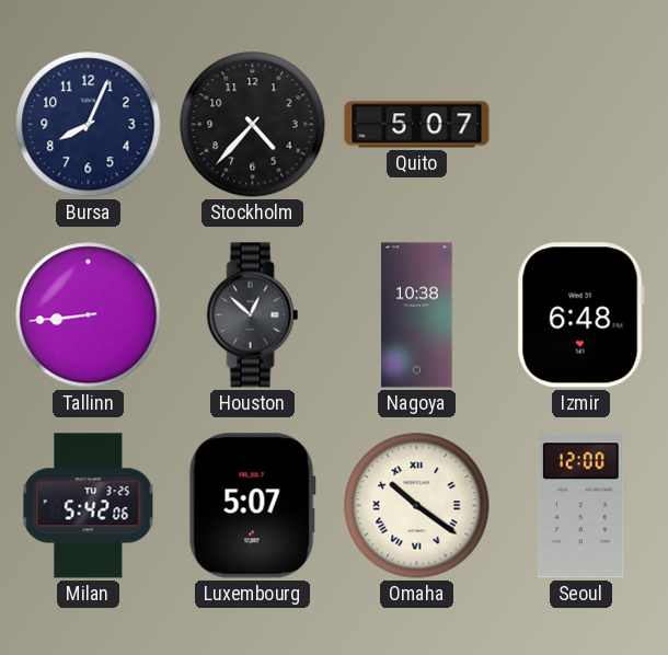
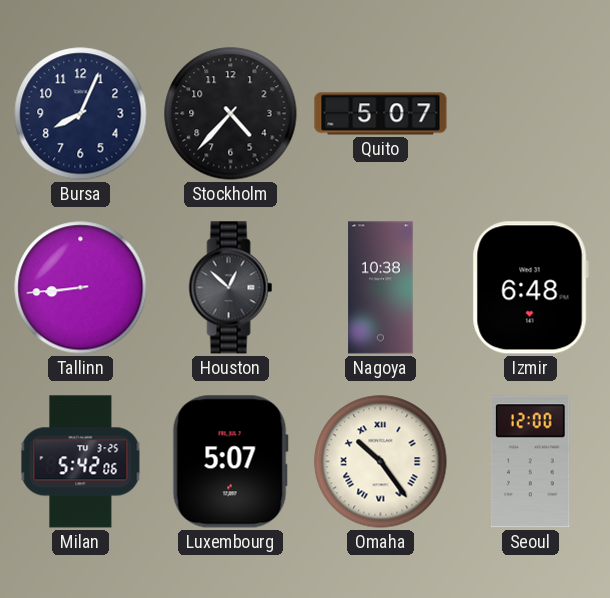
Omaha: 10:21 -> 10:24 (381, 462)
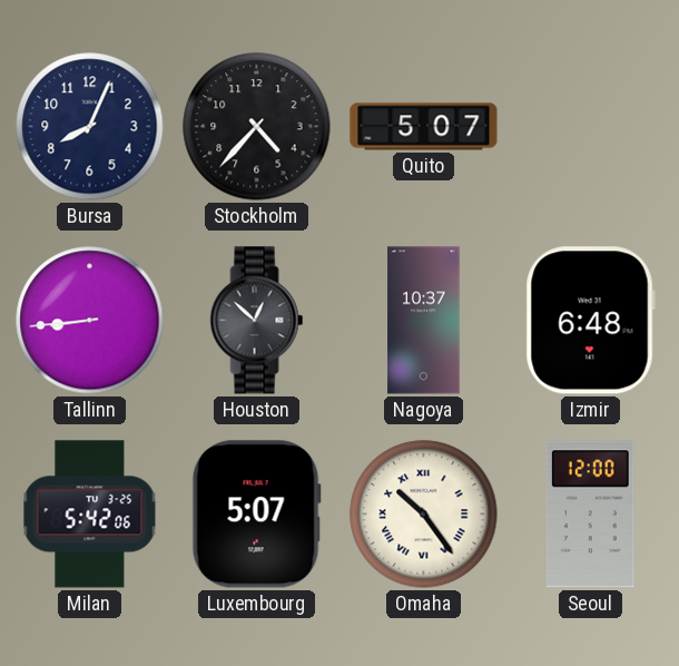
Nagoya: 10:38 -> 10:37 (424, 321)
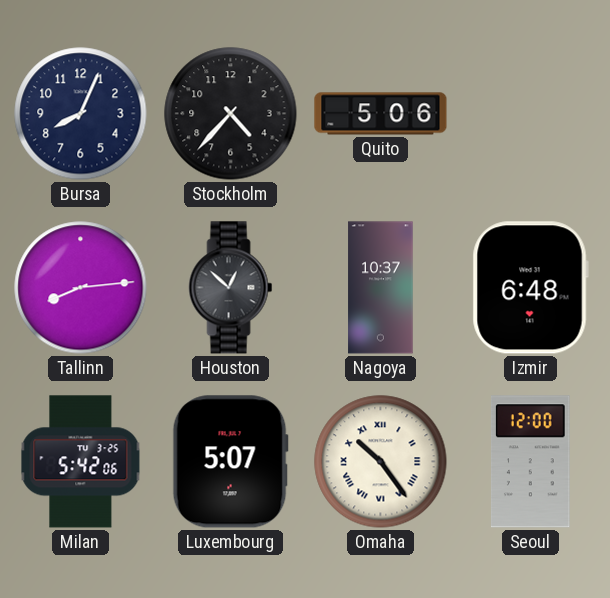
Quito: 5:07 -> 5:06 (381, 114)
Tallinn: 8:44 -> 8:14 (81, 288)
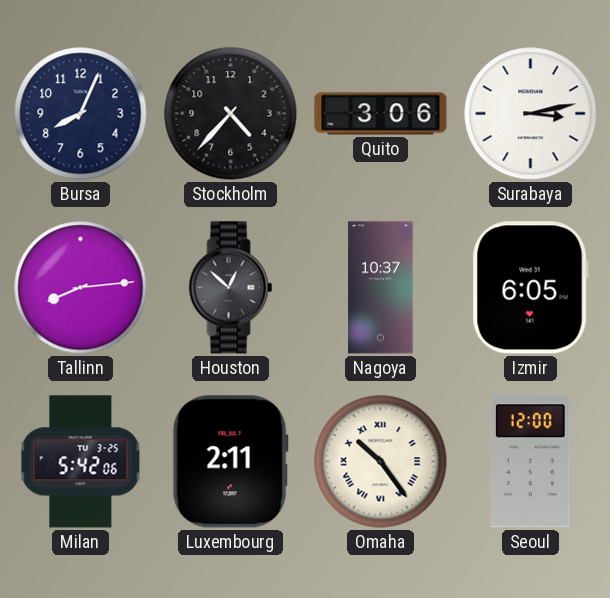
Quito: 5:06 -> 3:06 (381, 114)
Surabaya: none -> 3:13 (531, 114)
Izmir: 6:48 -> 6:05 (530, 288)
Luxembourg: 5:07 -> 2:11 (230, 462)
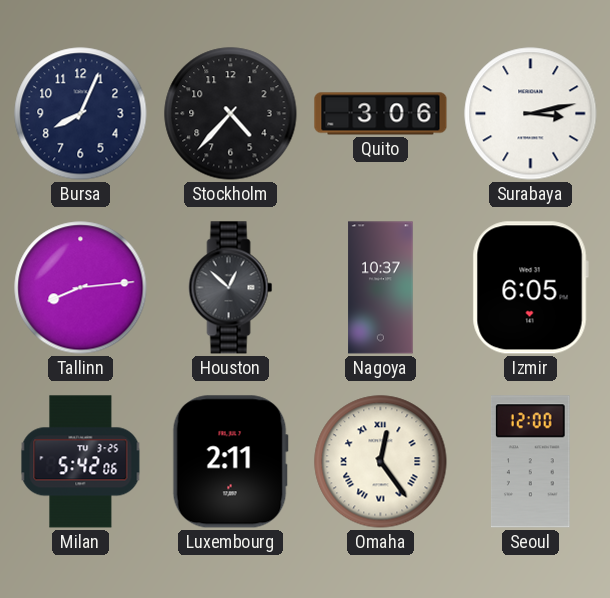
Omaha: 10:24 -> 12:24 (381, 462)
